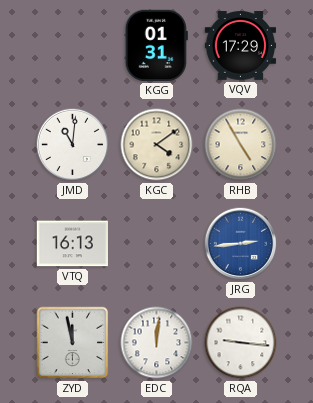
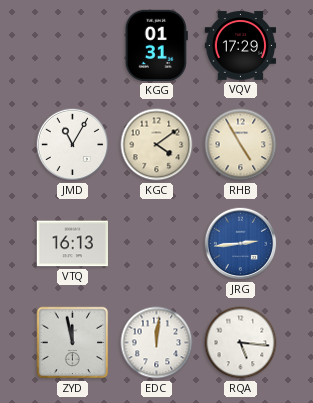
JMD: 11:01 -> 11:05 (73, 145)
RQA: 9:16 -> 5:16 (241, 343)
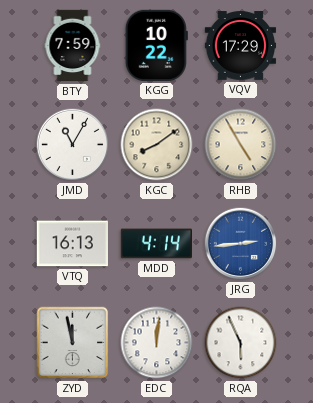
BTY: none -> 7:59 (73, 46)
KGG: 01:31 -> 10:22 (156, 45)
KGC: 4:09 -> 8:09 (157, 145)
MDD: none -> 4:14 (156, 244)
RQA: 5:16 -> 5:56 (241, 343)
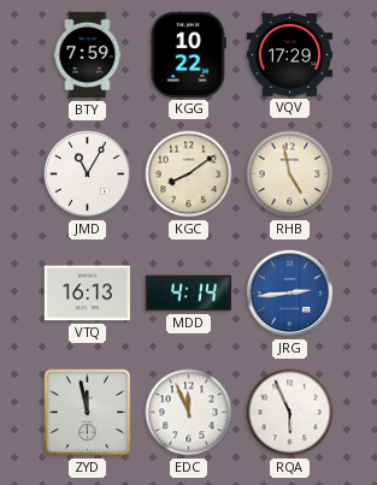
RHB: 4:55 -> 4:58 (290, 175)
EDC: 12:01 -> 11:56 (189, 413)
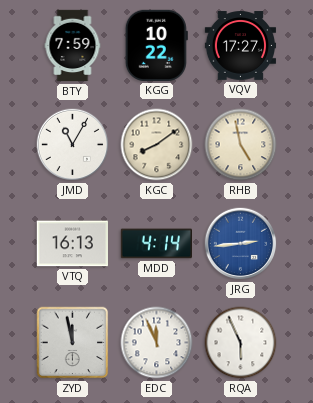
VQV: 17:29 -> 17:27 (241, 46)
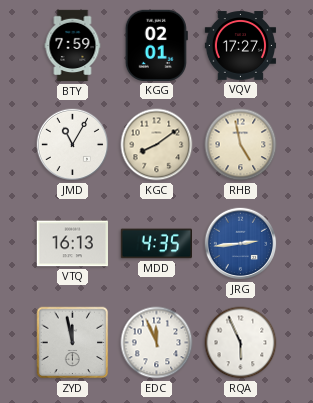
KGG: 10:22 -> 02:01 (156, 45)
MDD: 4:14 -> 4:35 (156, 244)
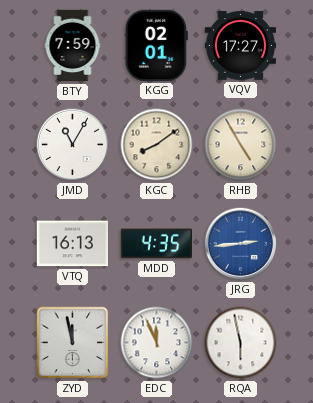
RHB: 4:58 -> 4:55 (241, 145)
RQA: 5:56 -> 5:58 (241, 343)
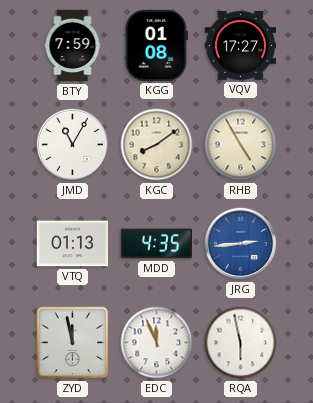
KGG: 02:01 -> 01:08 (156, 45)
VTQ: 16:13 -> 01:13 (72, 244)
